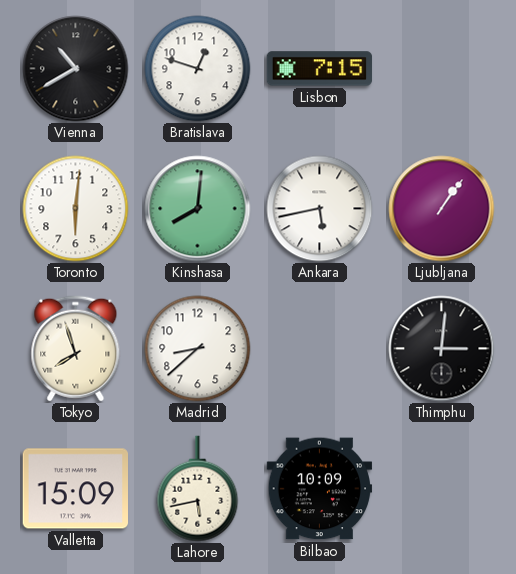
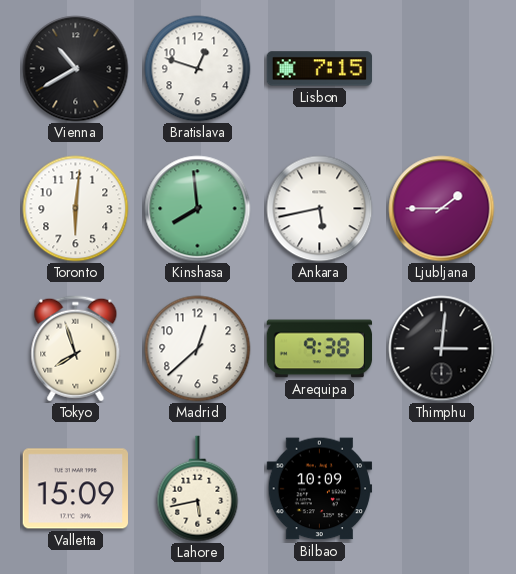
Kinshasa: 8:01 -> 7:59 (198, 209)
Ljubljana: 1:06 -> 1:45 (442, 209)
Madrid: 8:38 -> 12:38 (198, 349)
Arequipa: none -> 9:38 (320, 349)
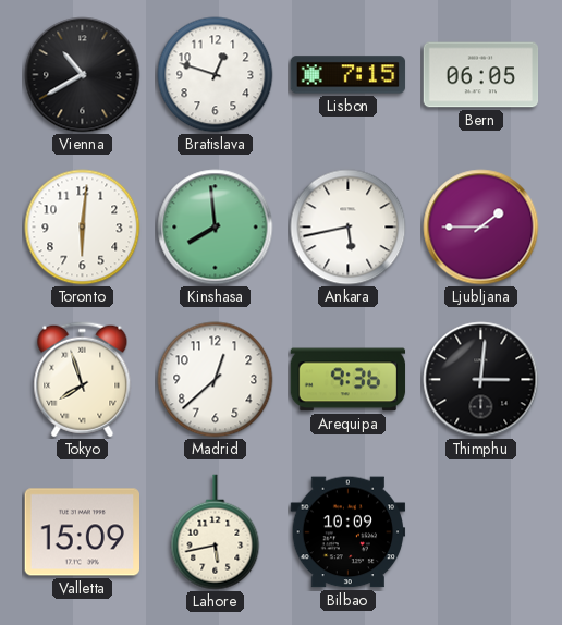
Bern: none -> 06:05 (481, 75)
Arequipa: 9:38 -> 9:36 (349, 380)
